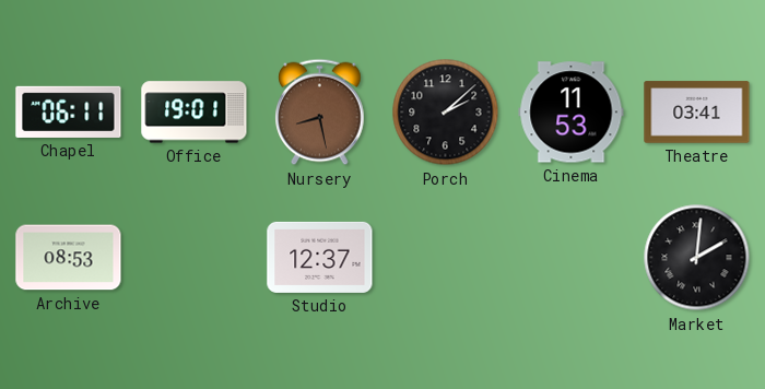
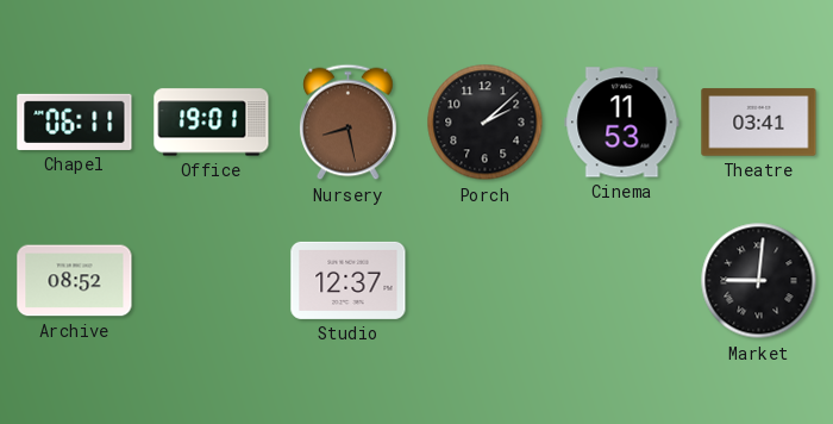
Archive: 08:53 -> 08:52 (75, 281)
Market: 2:01 -> 9:01 (759, 281)
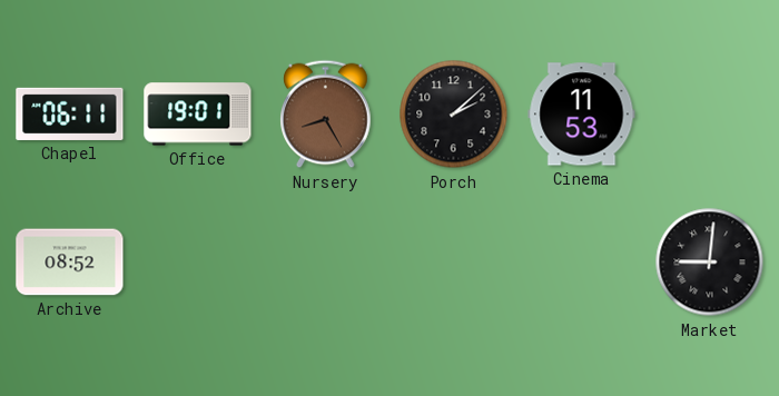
Nursery: 8:28 -> 8:25 (326, 115)
Theatre: 03:41 -> none (759, 123)
Studio: 12:37 -> none (349, 280)
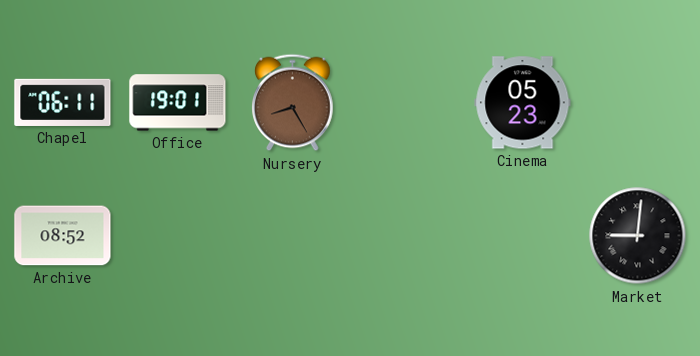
Porch: 2:08 -> none (454, 115)
Cinema: 11:53 -> 05:23 (523, 103)
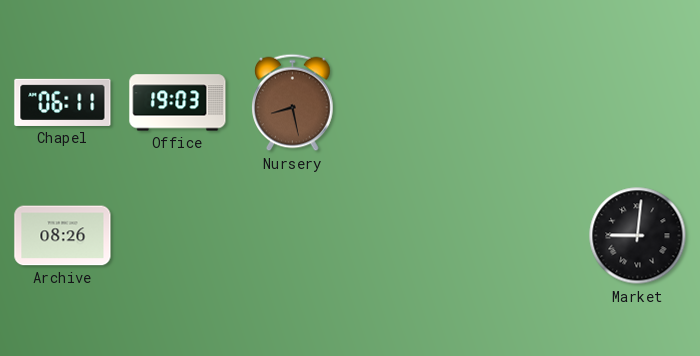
Office: 19:01 -> 19:03 (178, 103)
Nursery: 8:25 -> 8:28 (293, 103)
Cinema: 05:23 -> none (523, 103)
Archive: 08:52 -> 08:26 (63, 236)
